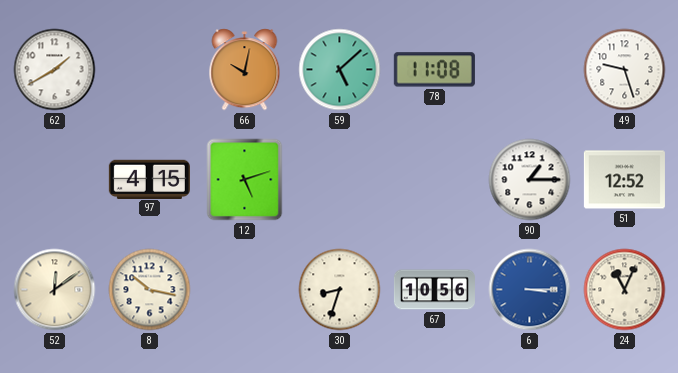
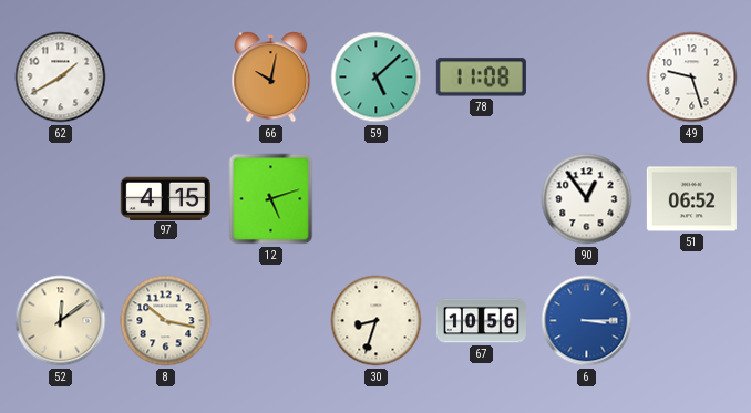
90: 1:15 -> 12:54 (587, 199)
51: 12:52 -> 06:52 (691, 199)
24: 11:04 -> none (625, 290)
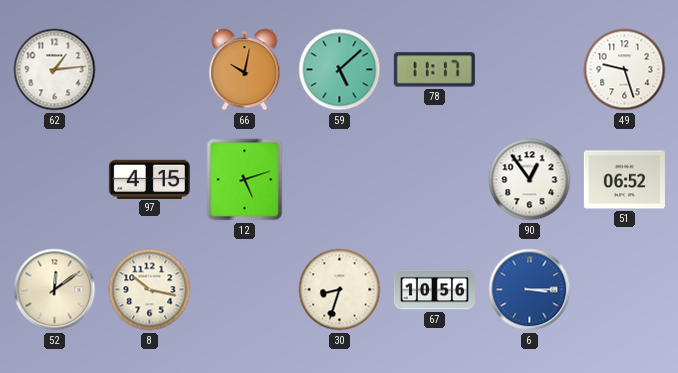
62: 1:40 -> 1:14 (55, 70)
78: 11:08 -> 11:17 (434, 70)
